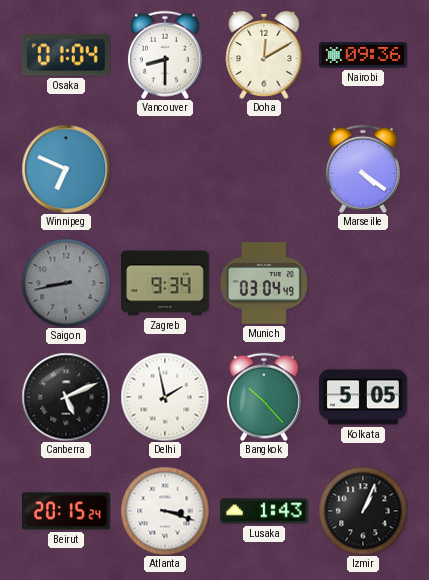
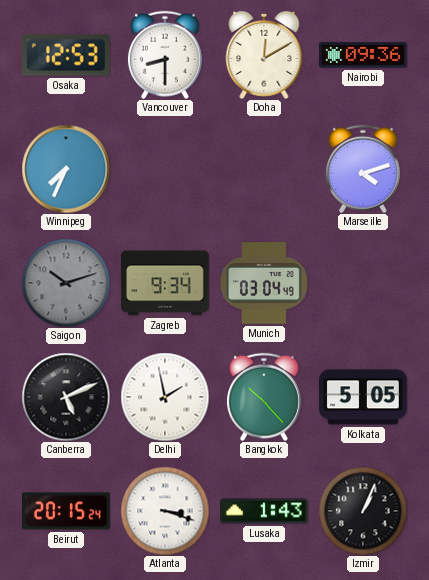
Osaka: 01:04 -> 12:53 (66, 55)
Winnipeg: 6:49 -> 7:34 (66, 169)
Marseille: 4:21 -> 4:12 (363, 169)
Saigon: 8:43 -> 10:12 (66, 283)
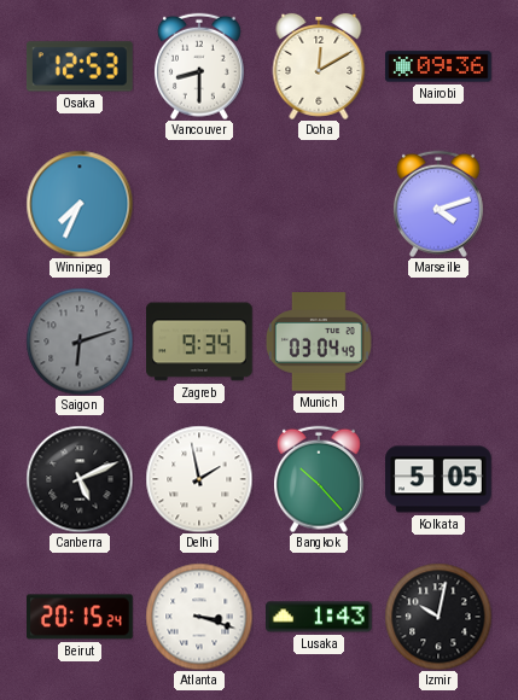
Saigon: 10:12 -> 6:12 (80, 342)
Izmir: 1:04 -> 10:02 (438, 617)
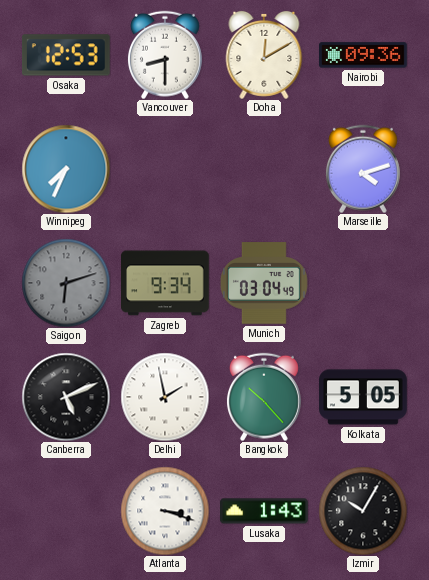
Beirut: 20:15 -> none (81, 617)
Izmir: 10:02 -> 10:05 (363, 511)
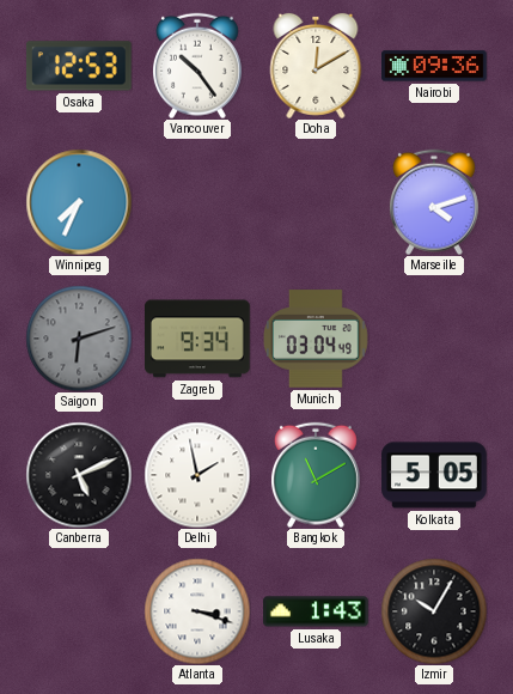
Vancouver: 8:30 -> 10:24 (197, 66)
Bangkok: 10:23 -> 11:10 (316, 475)
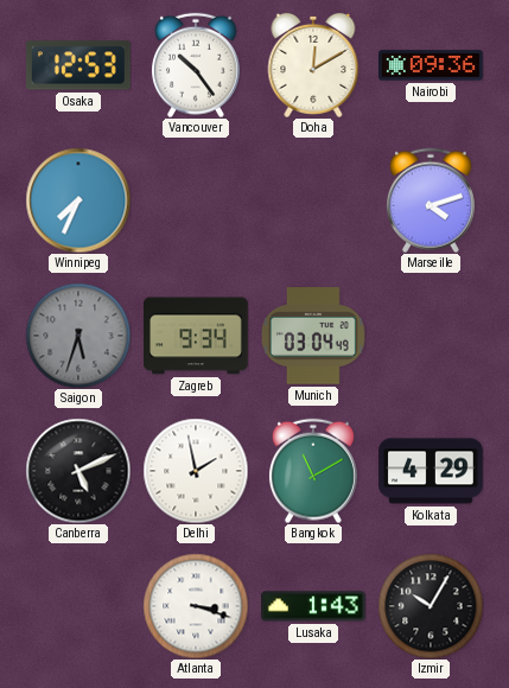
Saigon: 6:12 -> 5:33 (78, 336)
Kolkata: 5:05 -> 4:29 (431, 471)
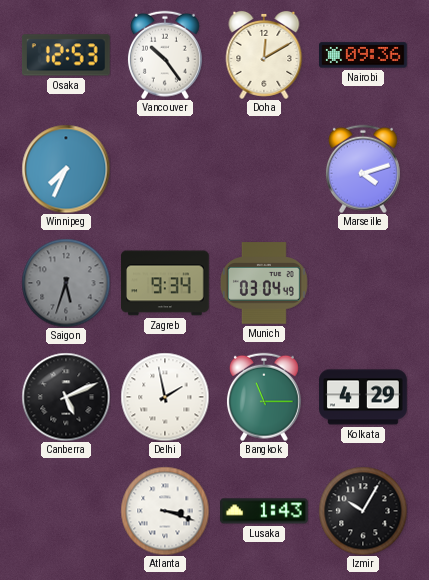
Bangkok: 11:10 -> 11:15 (264, 397)
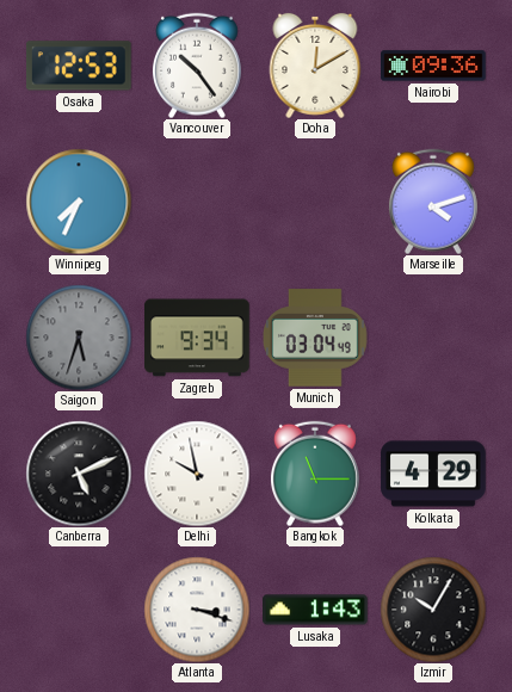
Delhi: 1:58 -> 9:58 (197, 474)
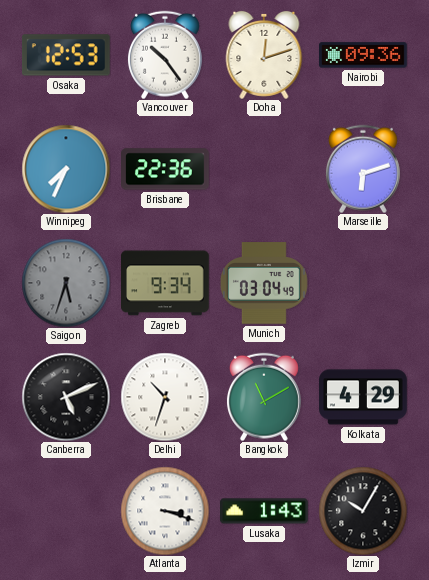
Doha: 12:10 -> 12:12 (264, 55)
Brisbane: none -> 22:36 (165, 169)
Marseille: 4:12 -> 6:12 (363, 169)
Delhi: 9:58 -> 10:33 (165, 397)
Bangkok: 11:15 -> 11:10 (264, 397)
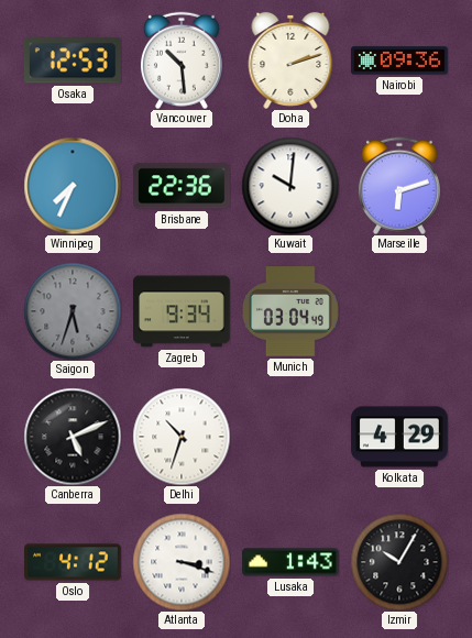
Vancouver: 10:24 -> 10:29 (182, 61)
Doha: 12:12 -> 2:12 (290, 61)
Kuwait: none -> 10:01 (290, 186)
Bangkok: 11:10 -> none (264, 397)
Oslo: none -> 4:12 (74, 562)
